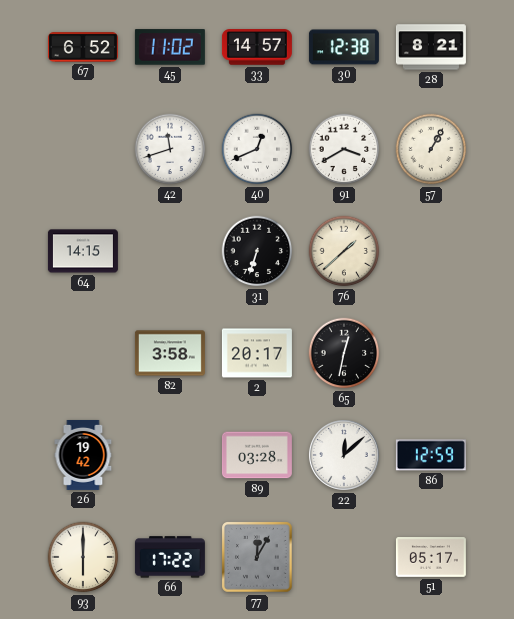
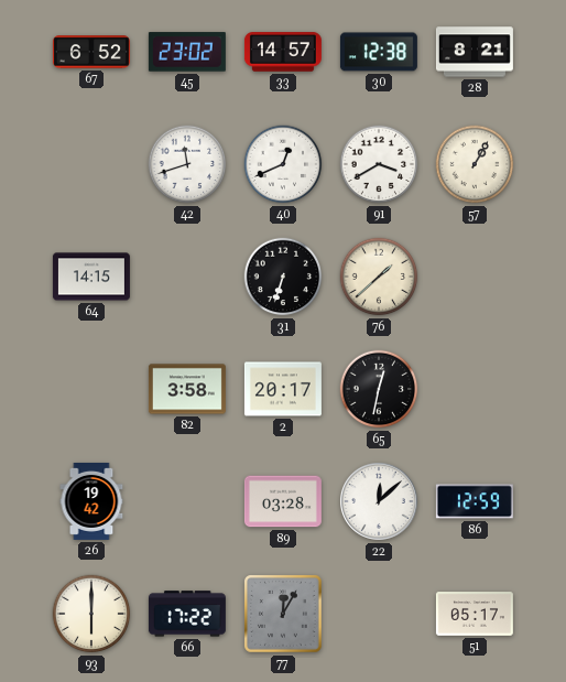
45: 11:02 -> 23:02 (187, 52)
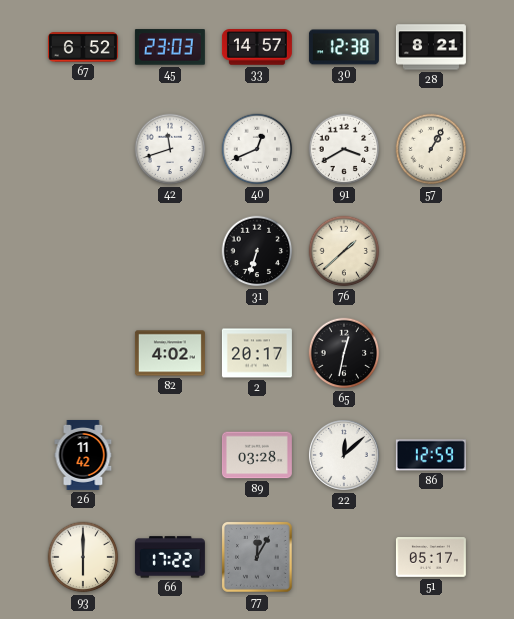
45: 23:02 -> 23:03 (170, 47)
64: 14:15 -> none (91, 277)
82: 3:58 -> 4:02 (170, 353)
26: 19:42 -> 11:42 (83, 455)
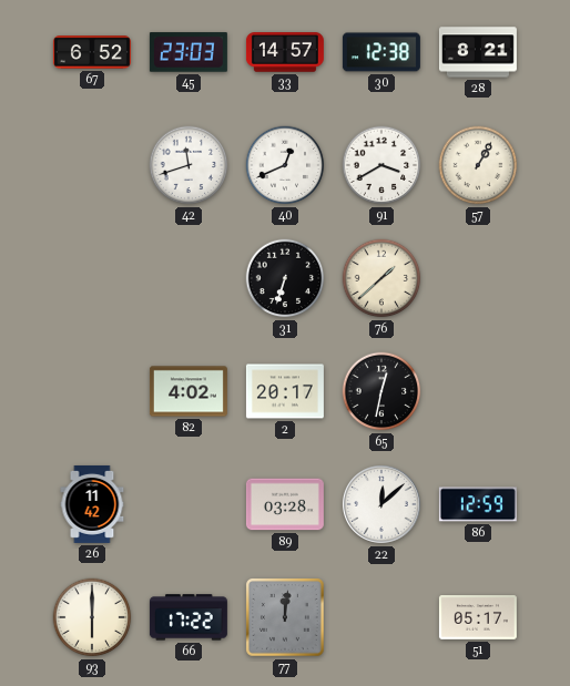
77: 12:05 -> 12:01 (286, 618)
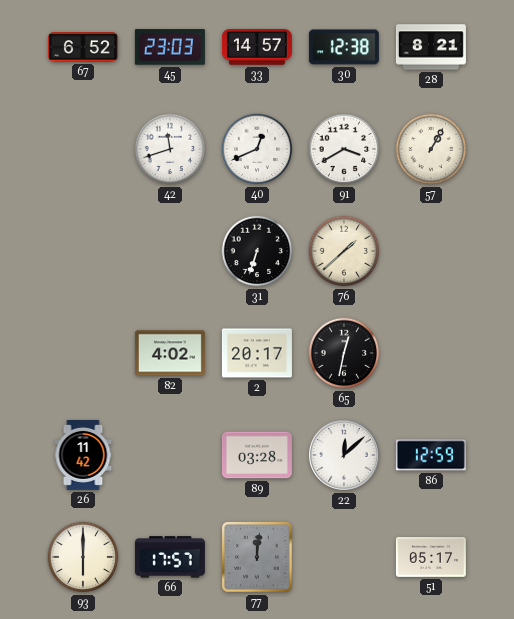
66: 17:22 -> 17:57 (170, 557)
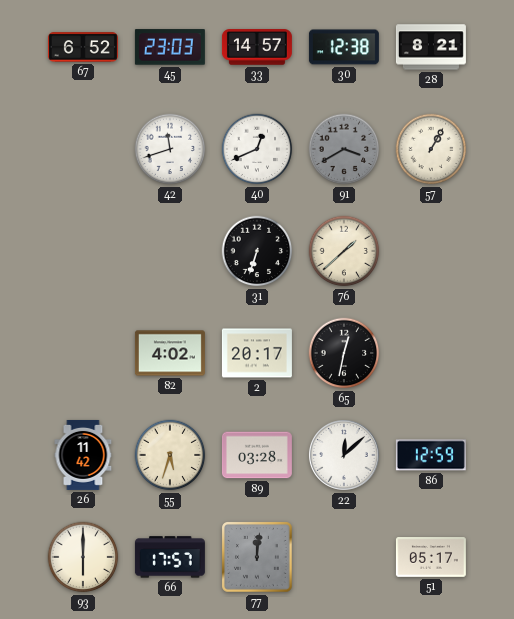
91 dial: white -> grey (344, 149)
55: none -> 5:33 (170, 455)
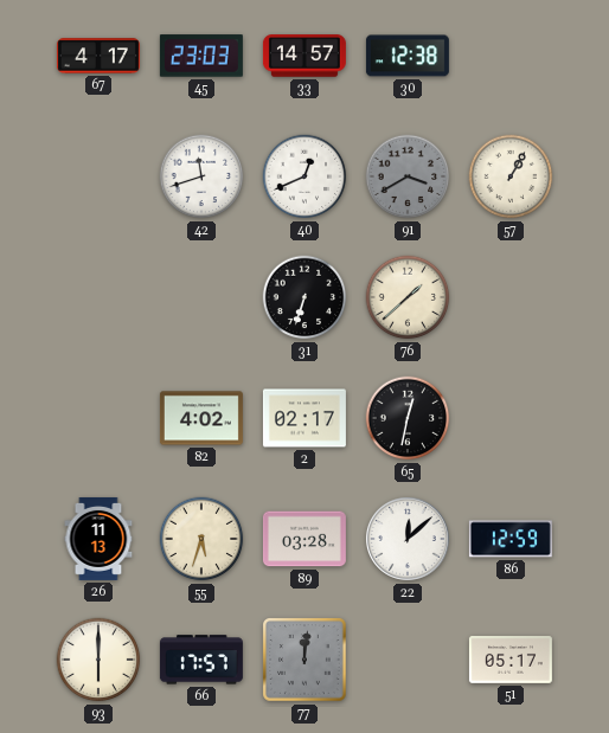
67: 6:52 -> 4:17 (98, 56)
28: 8:21 -> none (431, 47)
2: 20:17 -> 02:17 (304, 418)
26: 11:42 -> 11:13 (98, 539)
